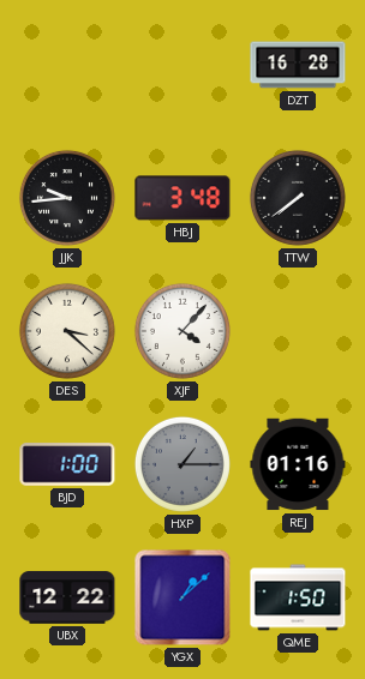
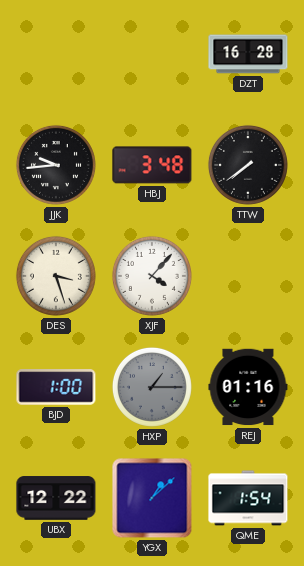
DES: 3:22 -> 3:27 (56, 276)
QME: 1:50 -> 1:54 (248, 498)
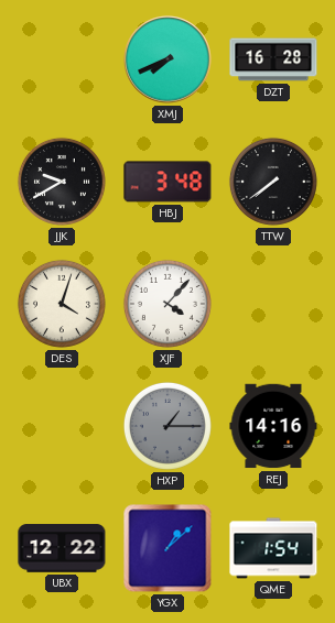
XMJ: none -> 7:41 (167, 59)
JJK: 9:44 -> 9:40 (62, 182)
DES: 3:27 -> 4:03 (62, 304)
BJD: 1:00 -> none (56, 387)
REJ: 01:16 -> 14:16 (273, 426)
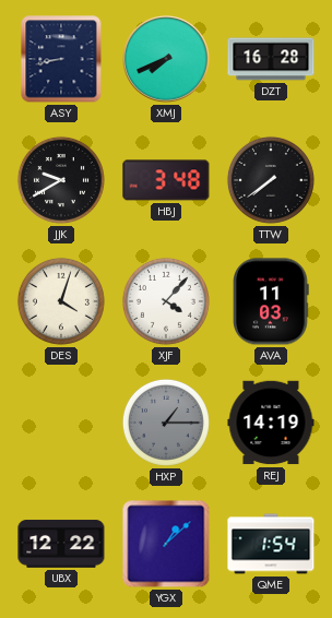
ASY: none -> 8:43 (61, 59)
AVA: none -> 11:03 (271, 301)
REJ: 14:16 -> 14:19 (271, 423)
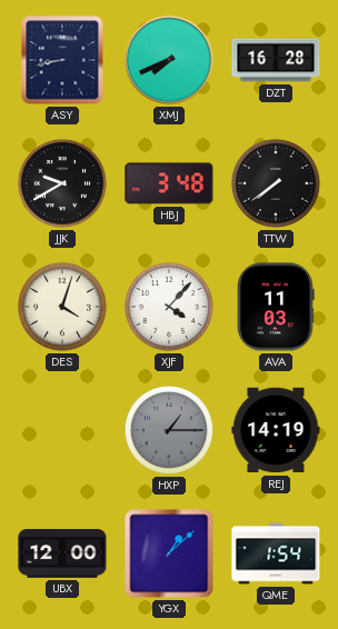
UBX: 12:22 -> 12:00 (62, 553)
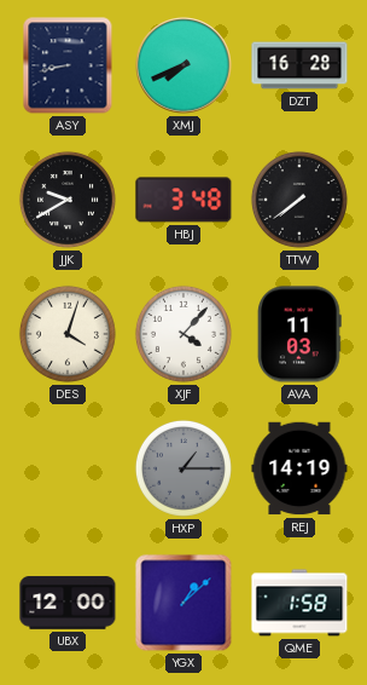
QME: 1:54 -> 1:58 (299, 603)
